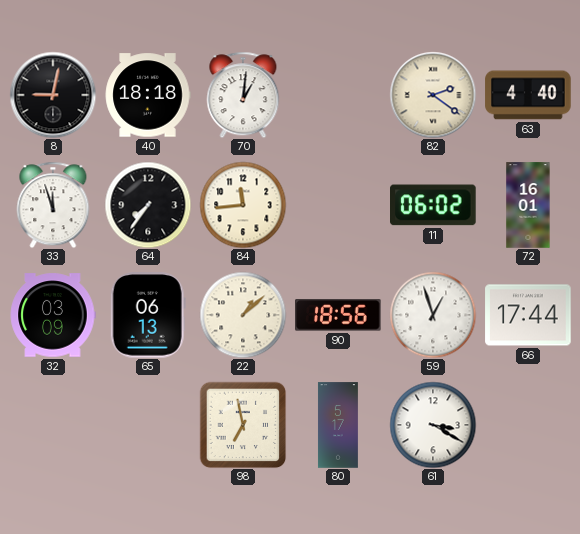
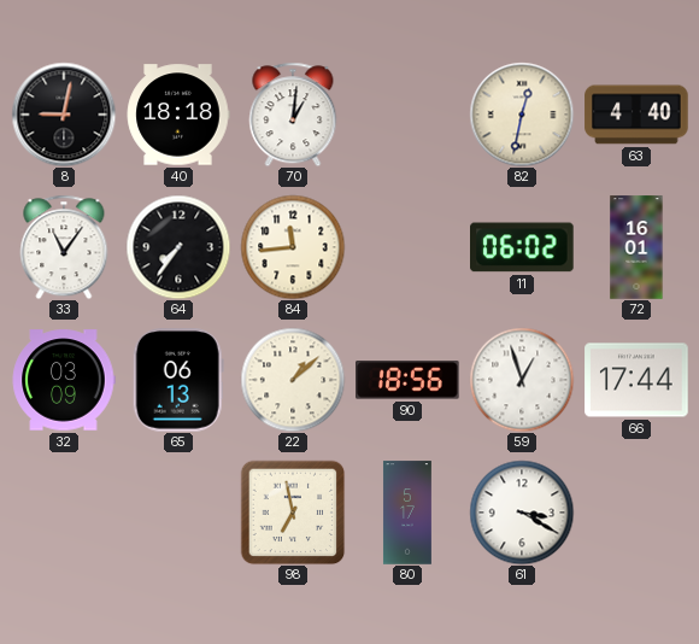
82: 2:21 -> 12:32 (522, 115)
33: 11:57 -> 11:06 (64, 247)
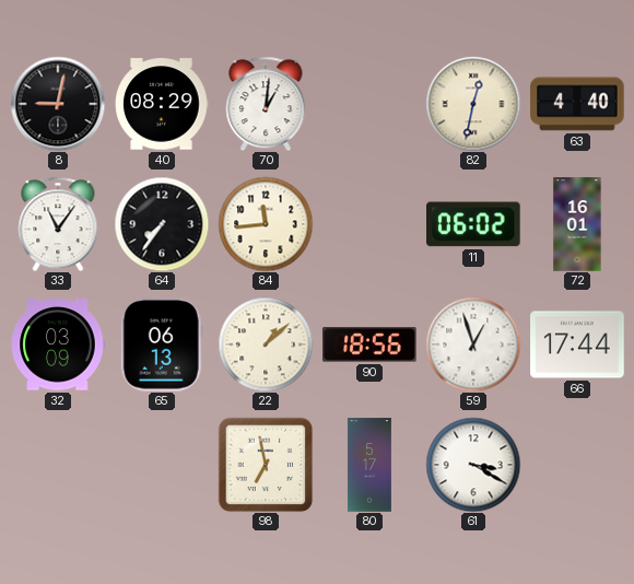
40: 18:18 -> 08:29 (162, 104)
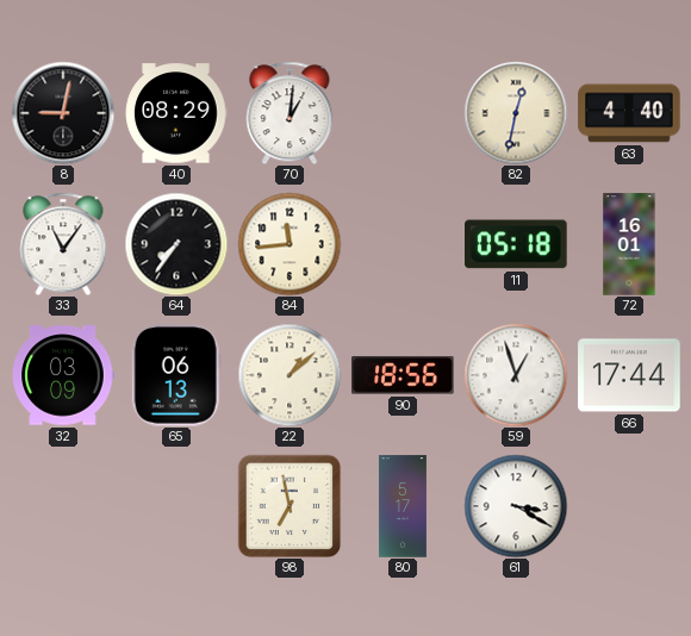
11: 06:02 -> 05:18 (517, 244)
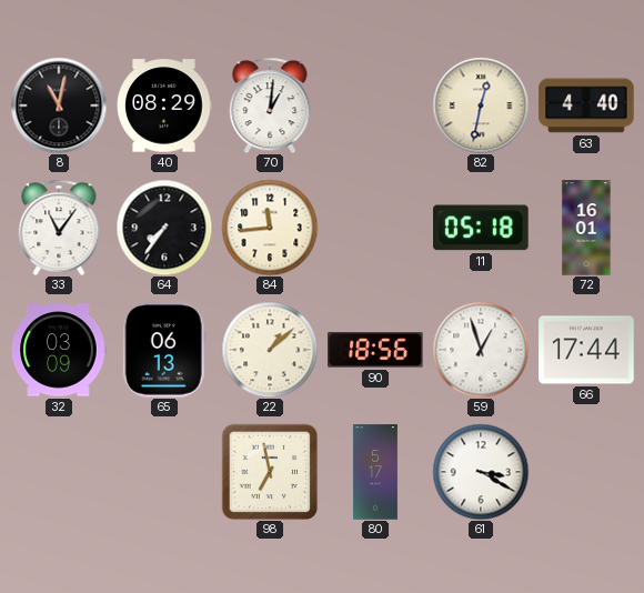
8: 9:02 -> 11:02 (59, 105)
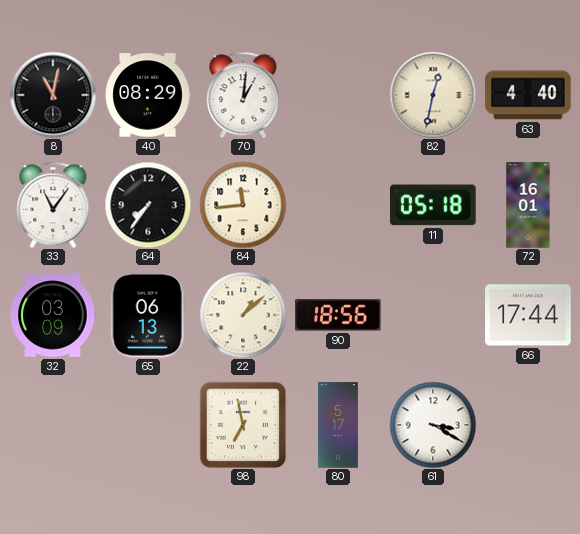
59: 12:57 -> none (481, 350)
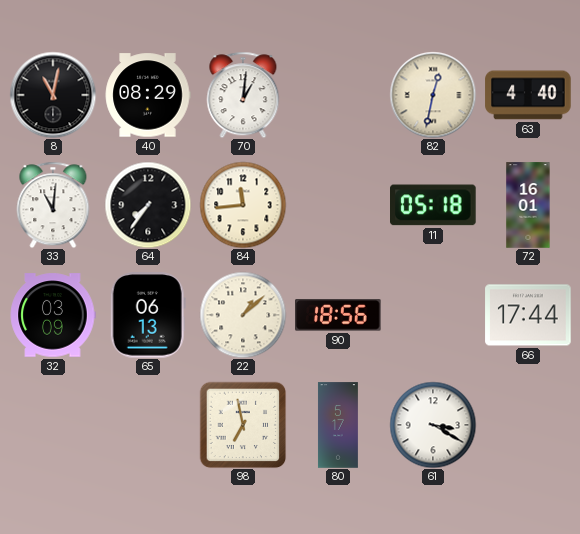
33: 11:06 -> 11:01 (53, 205)
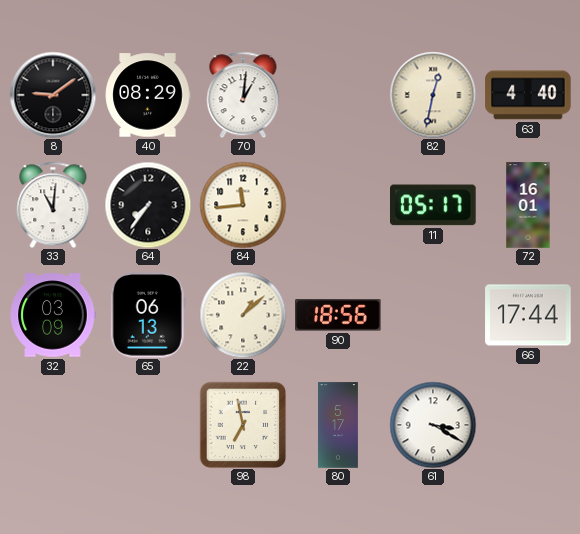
8: 11:02 -> 9:09 (53, 95)
11: 05:18 -> 05:17 (434, 205)
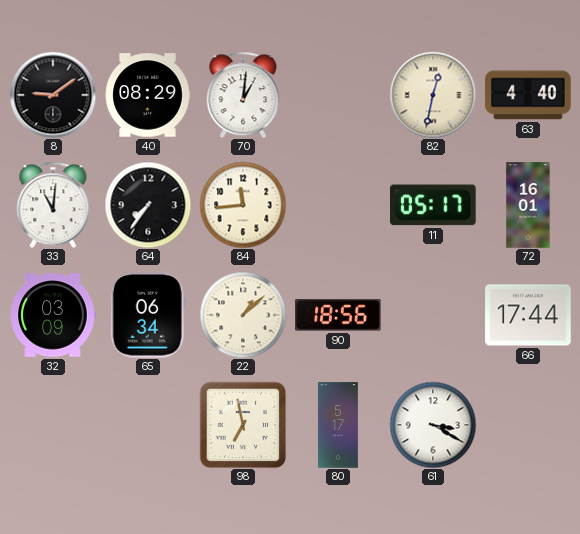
65: 06:13 -> 06:34 (148, 315)
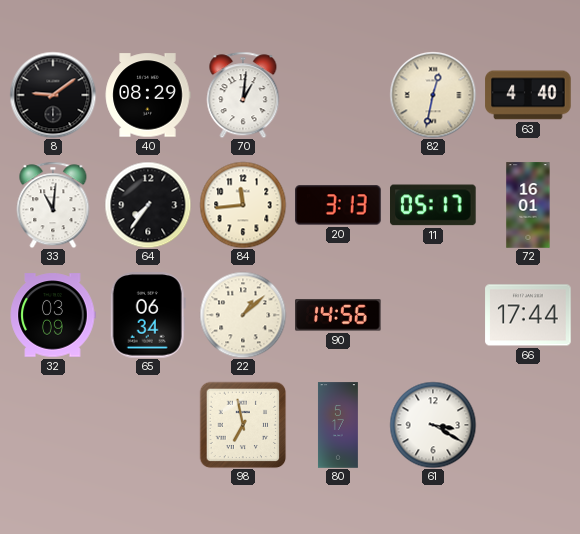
20: none -> 3:13 (338, 205)
90: 18:56 -> 14:56 (338, 315)
